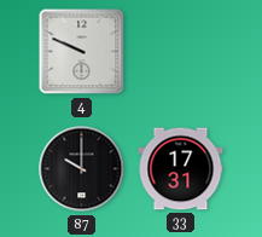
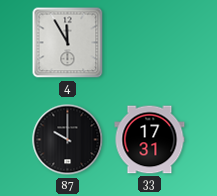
4: 9:49 -> 11:55 (68, 43)
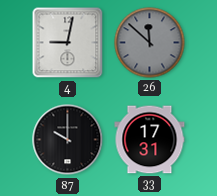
4: 11:55 -> 9:02 (68, 43)
26: none -> 11:52 (150, 43)
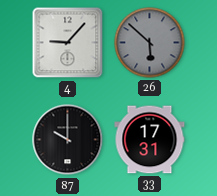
4: 9:02 -> 9:07 (68, 43)
26: 11:52 -> 5:52 (150, 43)
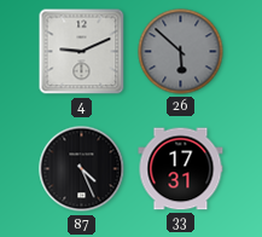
4: 9:07 -> 9:11 (82, 52)
87: 10:00 -> 4:26 (82, 169)
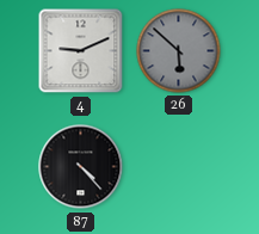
87: 4:26 -> 4:23 (81, 167)
33: 17:31 -> none (181, 169)
